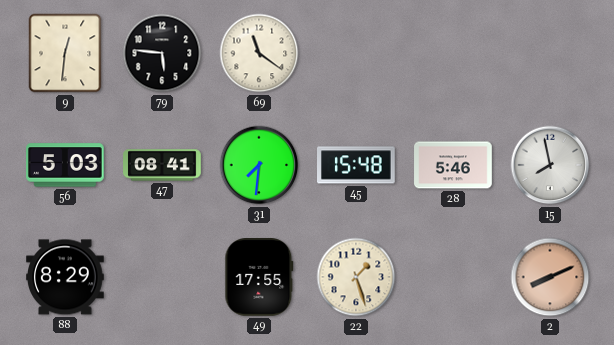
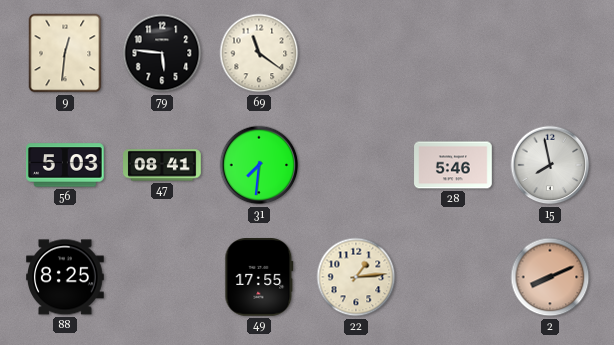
45: 15:48 -> none (357, 165)
88: 8:29 -> 8:25 (65, 277)
22: 1:27 -> 1:14 (356, 277)
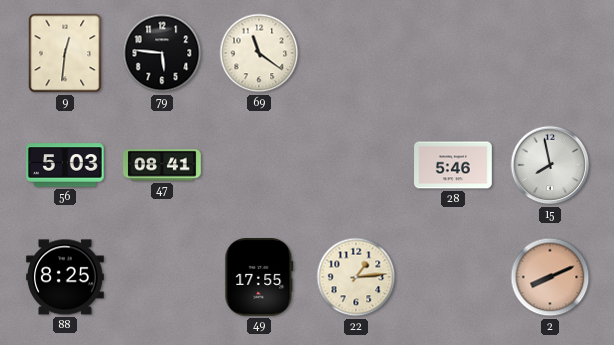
31: 7:31 -> none (259, 165)
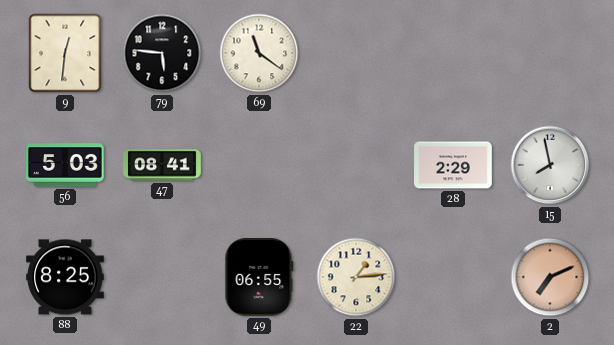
28: 5:46 -> 2:29 (453, 165)
49: 17:55 -> 06:55 (259, 278)
2: 8:11 -> 7:11 (550, 277)
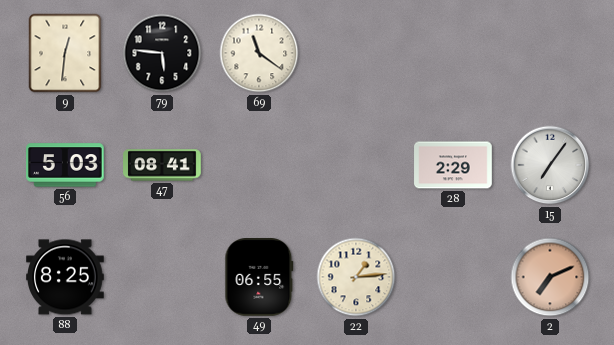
15: 7:58 -> 7:06 (550, 165)
